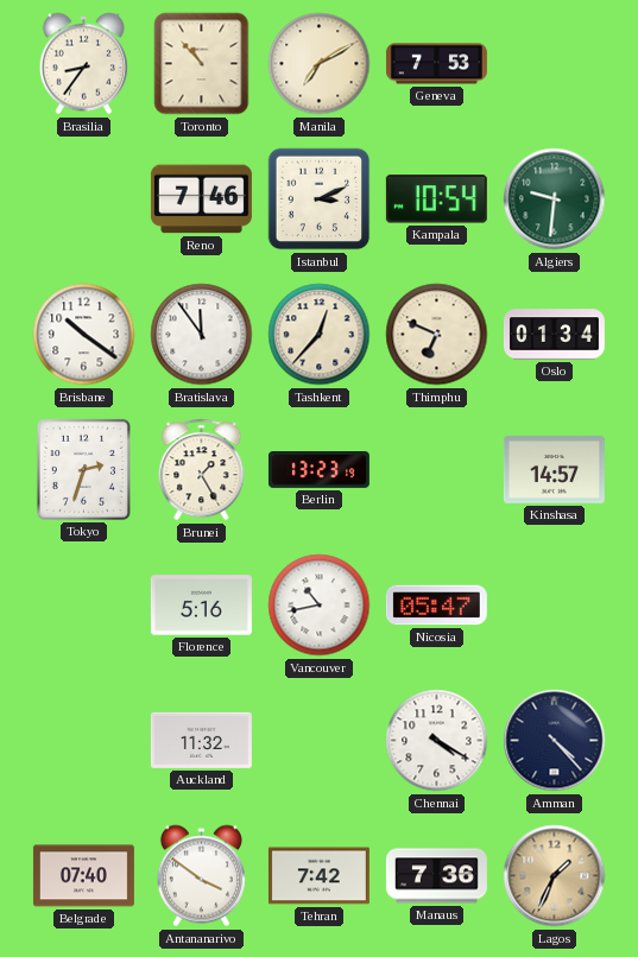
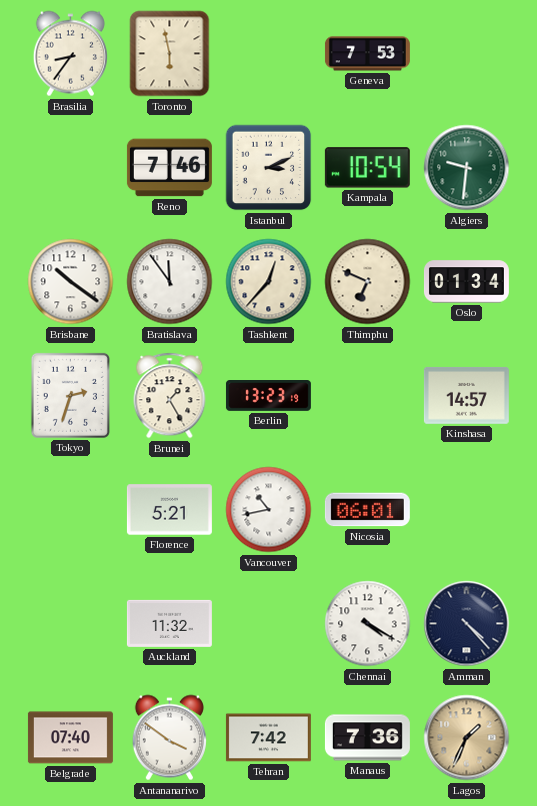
Toronto: 10:53 -> 5:58 (170, 54)
Manila: 7:10 -> none (320, 64)
Florence: 5:16 -> 5:21 (169, 510)
Nicosia: 05:47 -> 06:01 (367, 510)
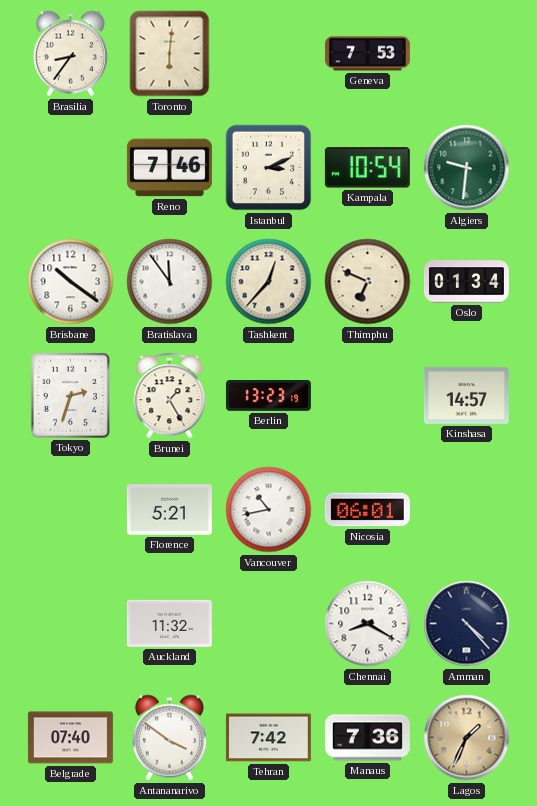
Toronto: 5:58 -> 6:01 (170, 54)
Chennai: 4:20 -> 8:20 (368, 624)
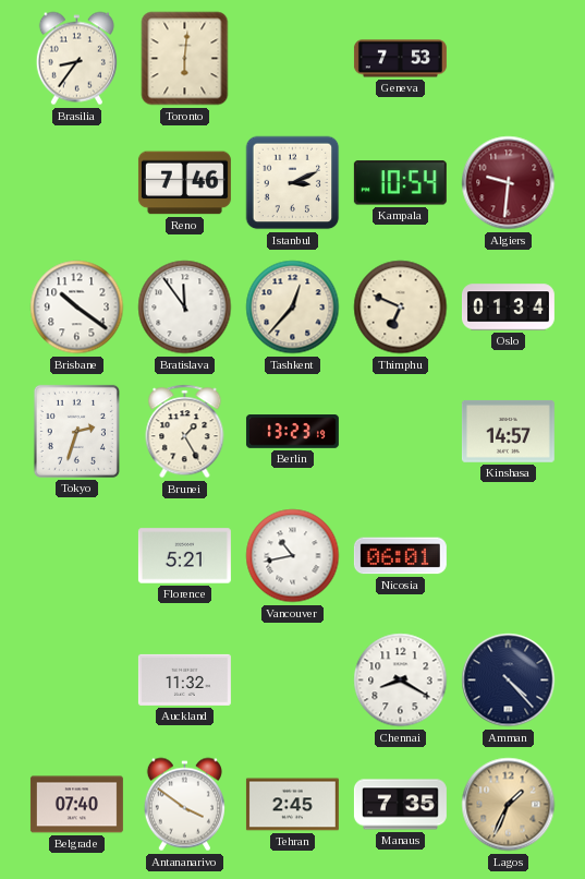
Algiers dial: green -> burgundy (509, 183)
Tehran: 7:42 -> 2:45 (292, 805)
Manaus: 7:36 -> 7:35 (400, 805)
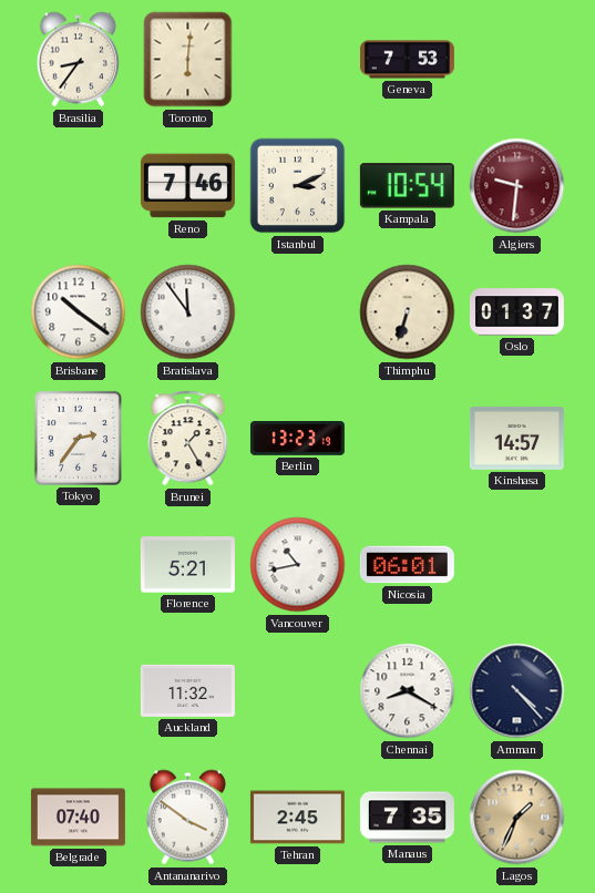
Tashkent: 12:37 -> none (293, 308)
Thimphu: 6:49 -> 6:33 (408, 312)
Oslo: 01:34 -> 01:37 (516, 312)
Tokyo: 2:33 -> 2:36 (78, 438)
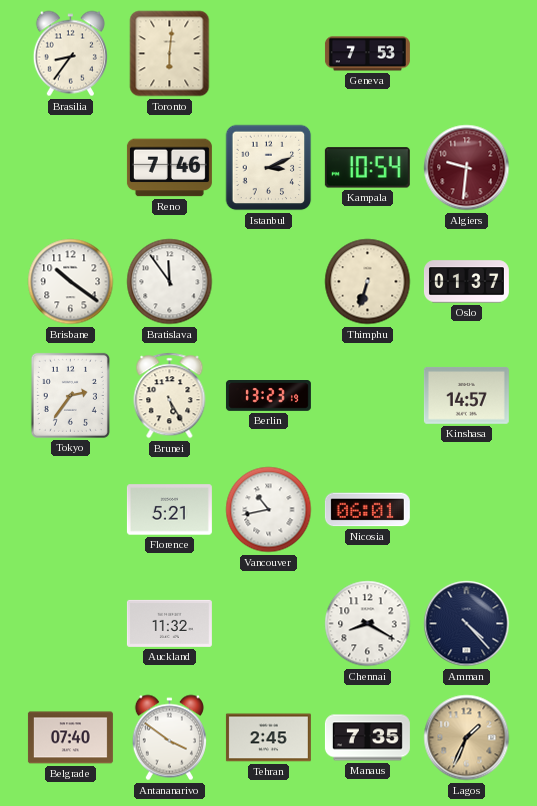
Brunei: 1:25 -> 5:25 (170, 396)
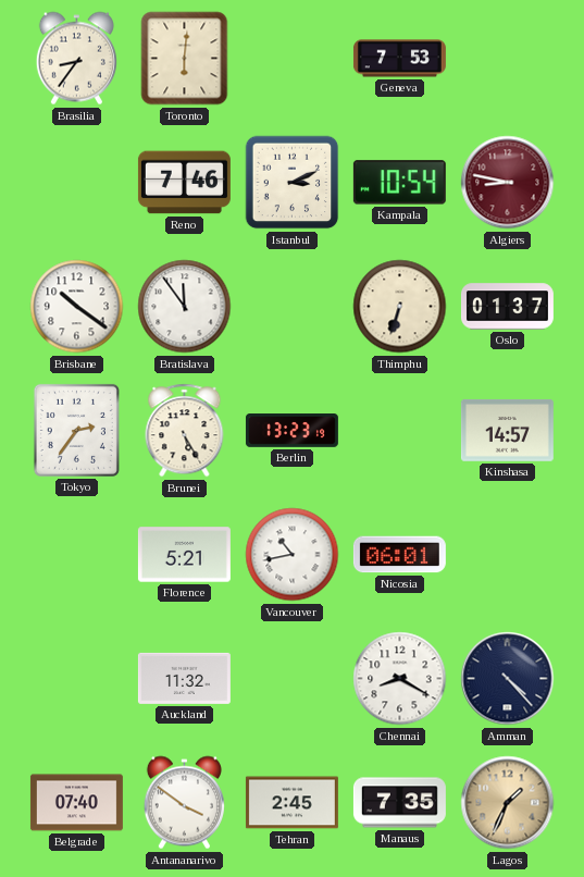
Algiers: 9:31 -> 8:47 (508, 183)
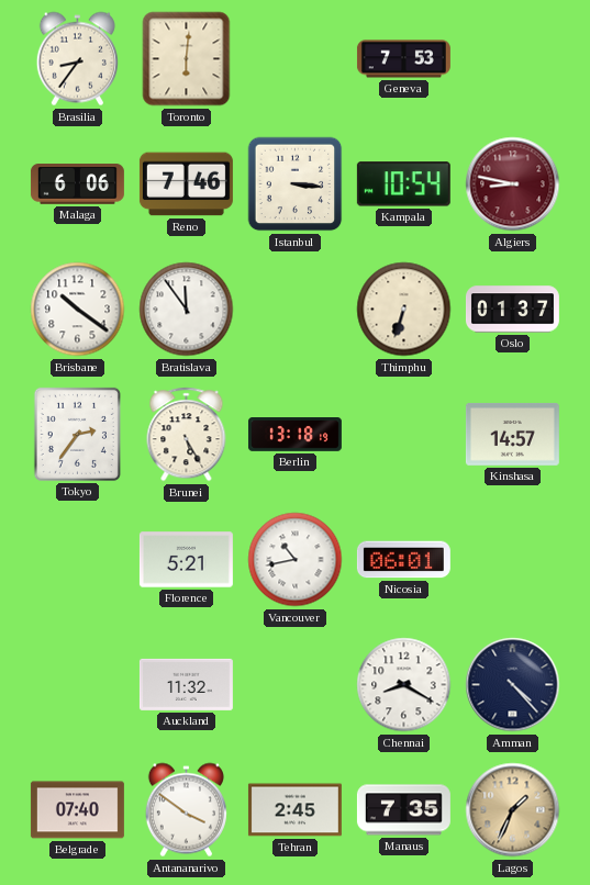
Malaga: none -> 6:06 (77, 184)
Istanbul: 3:11 -> 3:16 (296, 184)
Berlin: 13:23 -> 13:18 (294, 435)
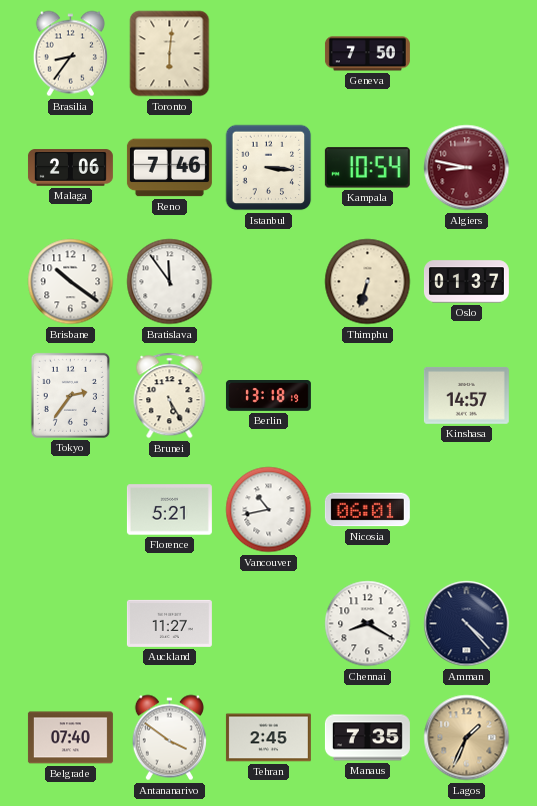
Geneva: 7:53 -> 7:50 (367, 54)
Malaga: 6:06 -> 2:06 (70, 168)
Auckland: 11:32 -> 11:27 (169, 623)
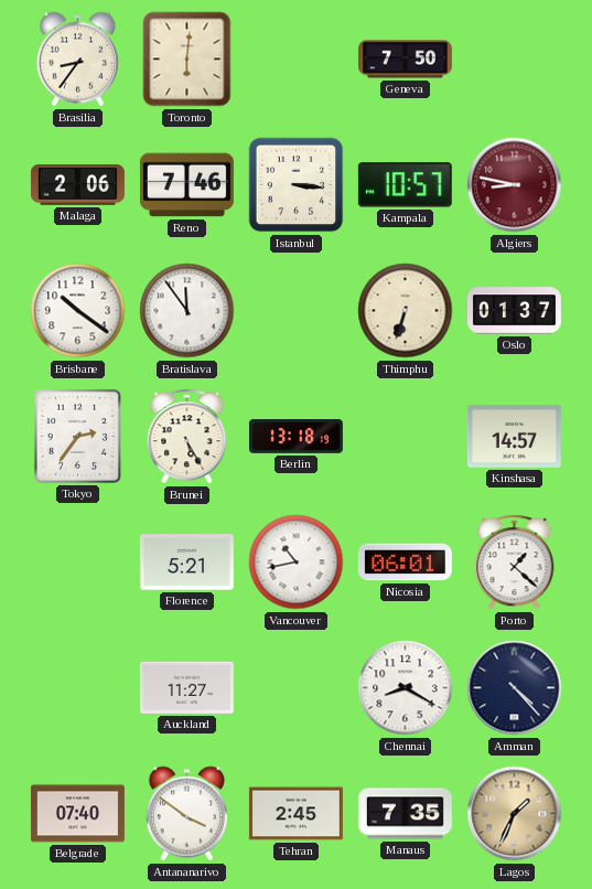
Kampala: 10:54 -> 10:57 (405, 185)
Porto: none -> 1:22 (515, 563)
